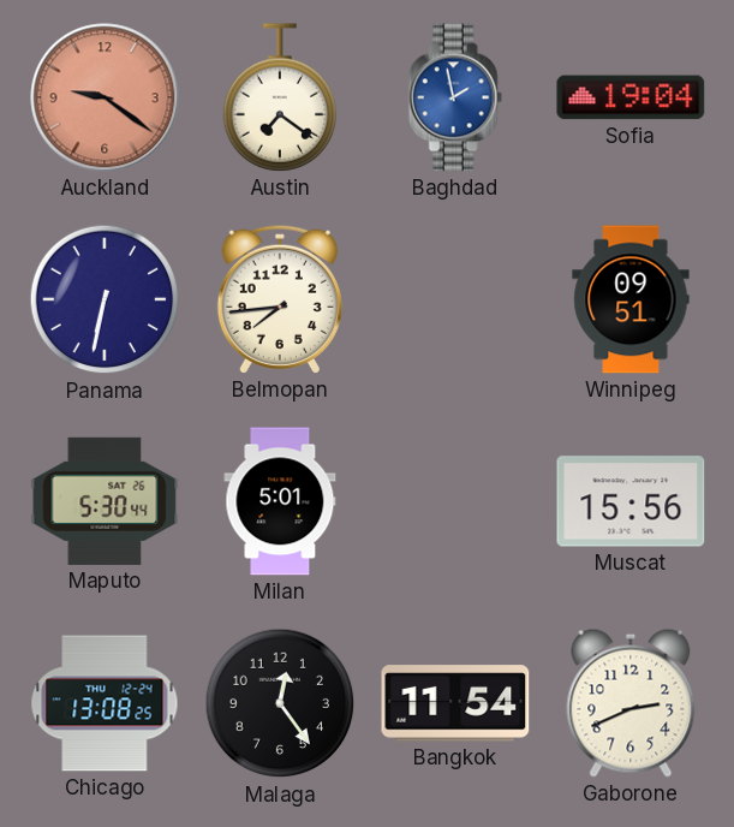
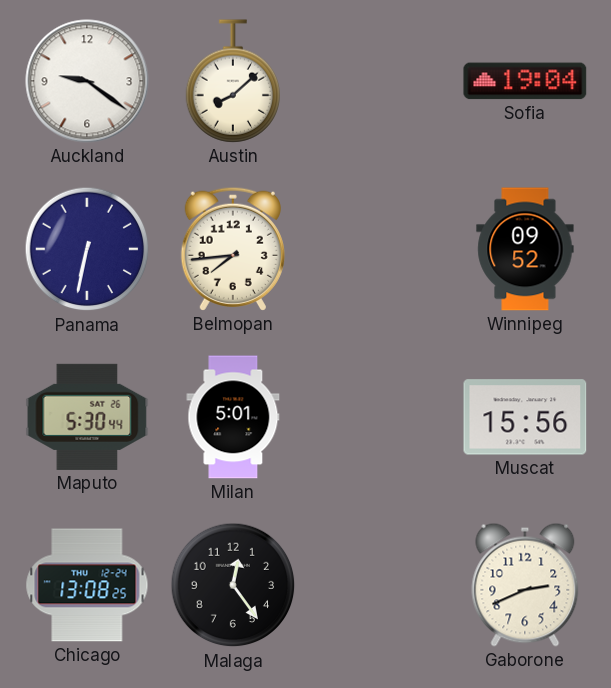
Auckland dial: salmon -> white (87, 81)
Austin: 7:21 -> 8:08 (232, 81)
Baghdad: 1:58 -> none (455, 97)
Winnipeg: 09:51 -> 09:52 (525, 249)
Bangkok: 11:54 -> none (455, 703)
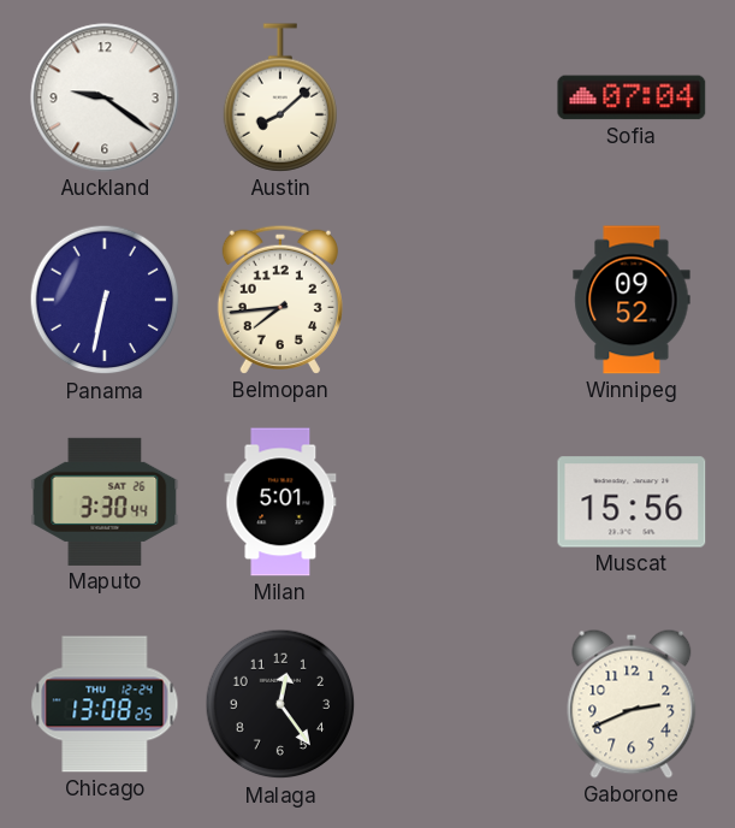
Sofia: 19:04 -> 07:04 (632, 97)
Maputo: 5:30 -> 3:30 (105, 502)
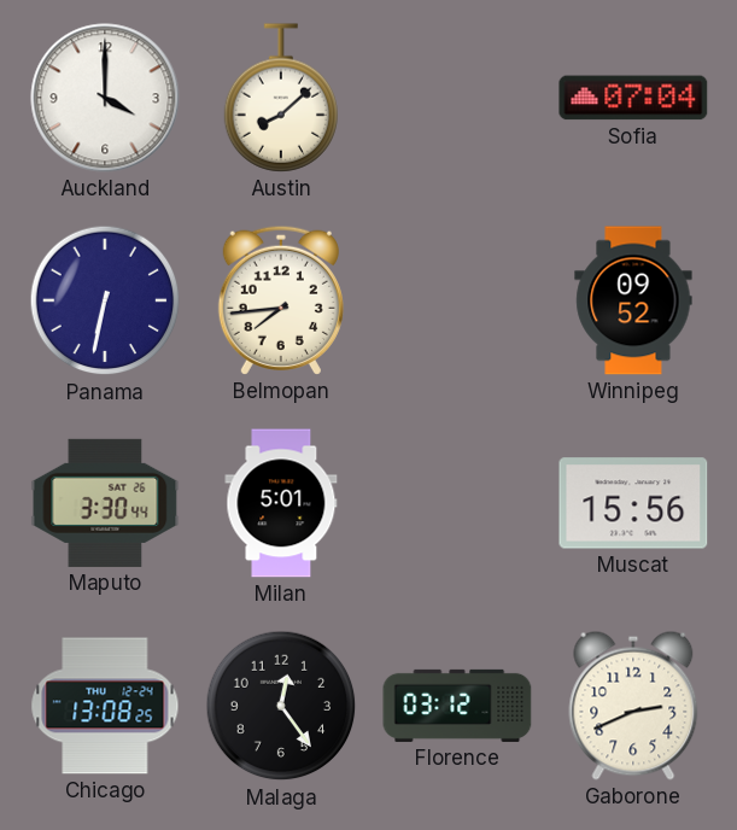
Auckland: 9:21 -> 4:00 (105, 98)
Florence: none -> 03:12 (457, 706)
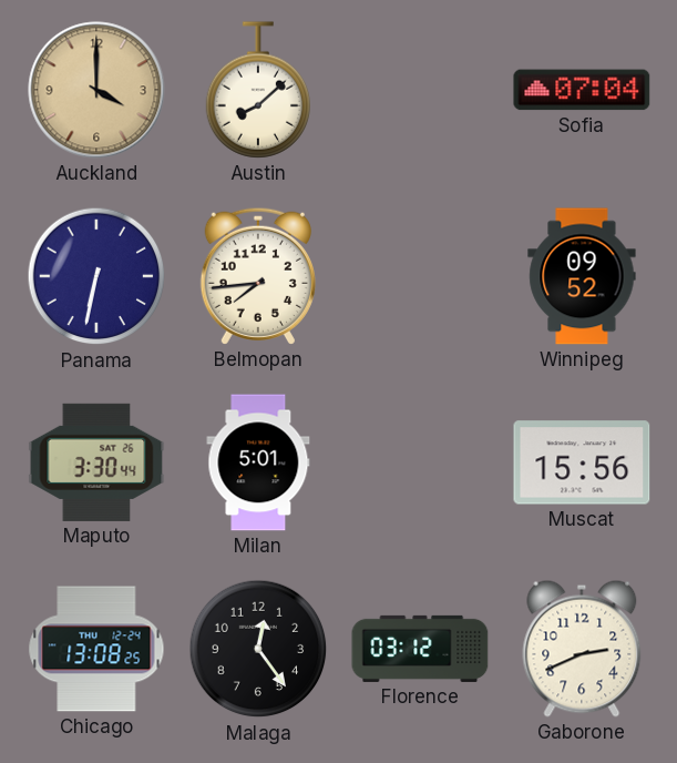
Auckland dial: white -> champagne (96, 90)
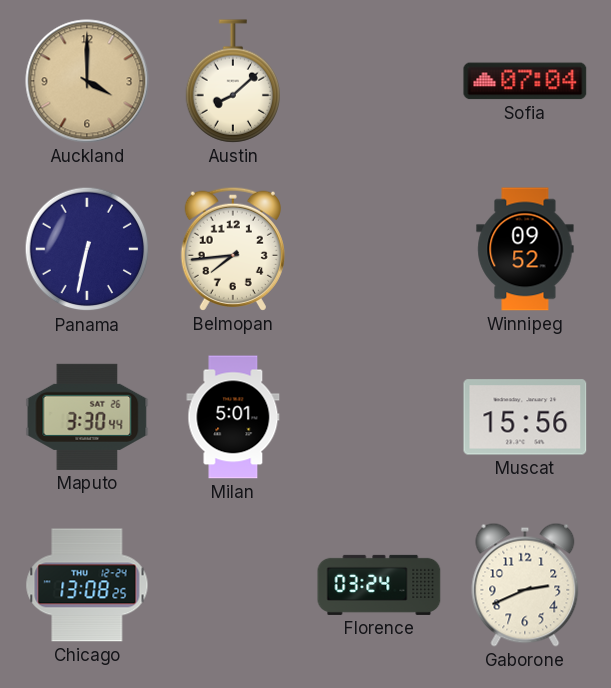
Malaga: 12:24 -> none (258, 649)
Florence: 03:12 -> 03:24 (379, 585)
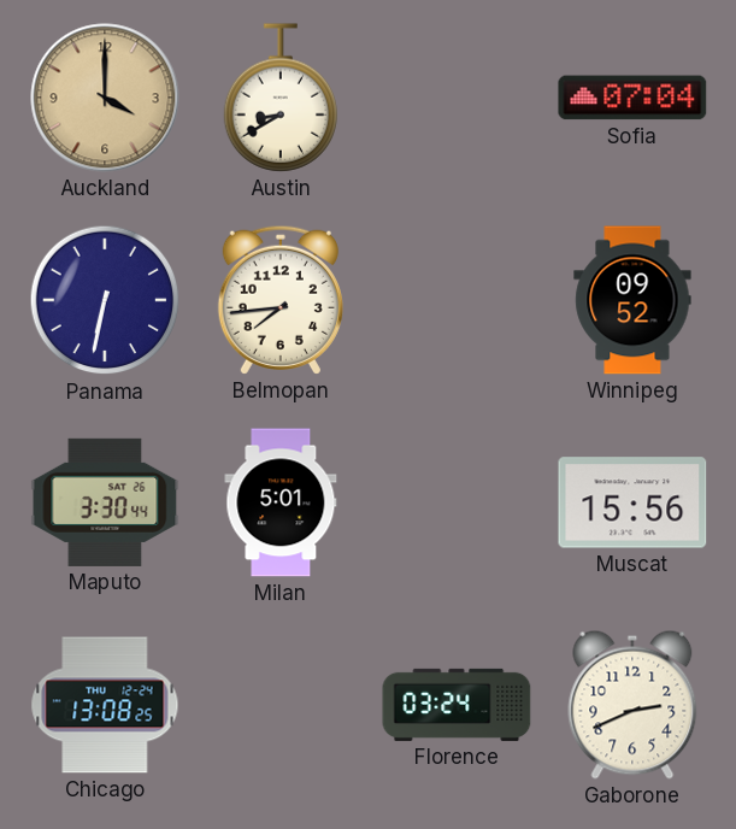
Austin: 8:08 -> 8:40 (279, 98)
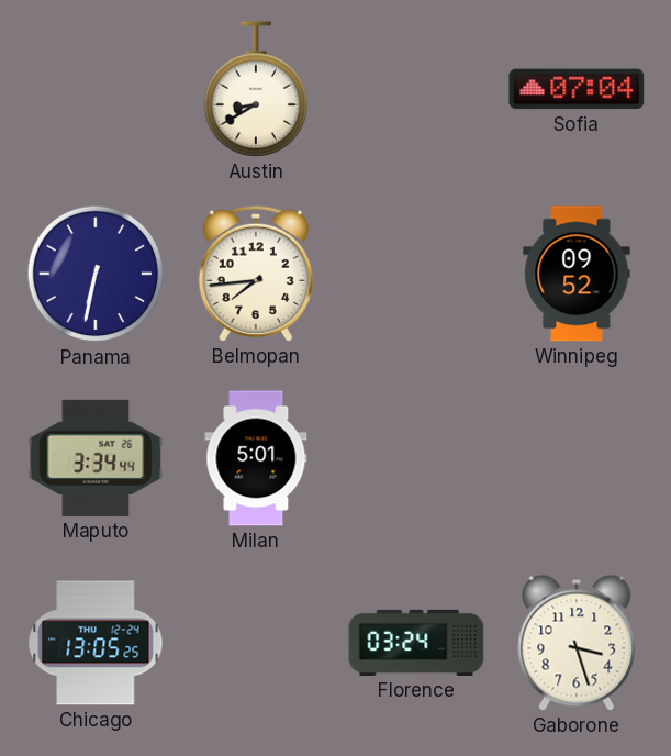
Auckland: 4:00 -> none (105, 98)
Maputo: 3:30 -> 3:34 (96, 458)
Muscat: 15:56 -> none (632, 502)
Chicago: 13:08 -> 13:05 (96, 643)
Gaborone: 2:41 -> 3:27 (577, 643)
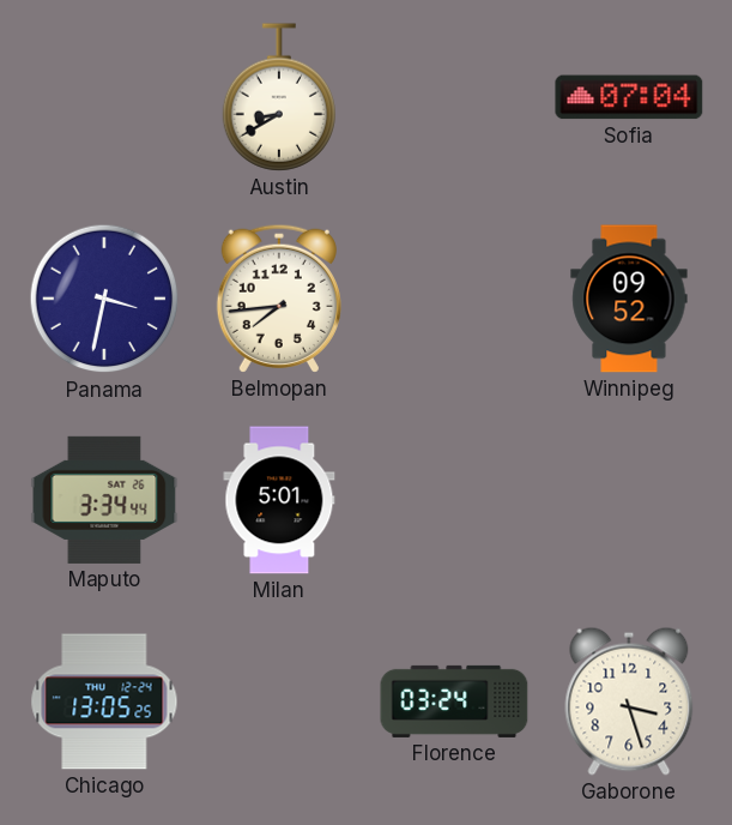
Panama: 6:32 -> 3:32 (104, 299)
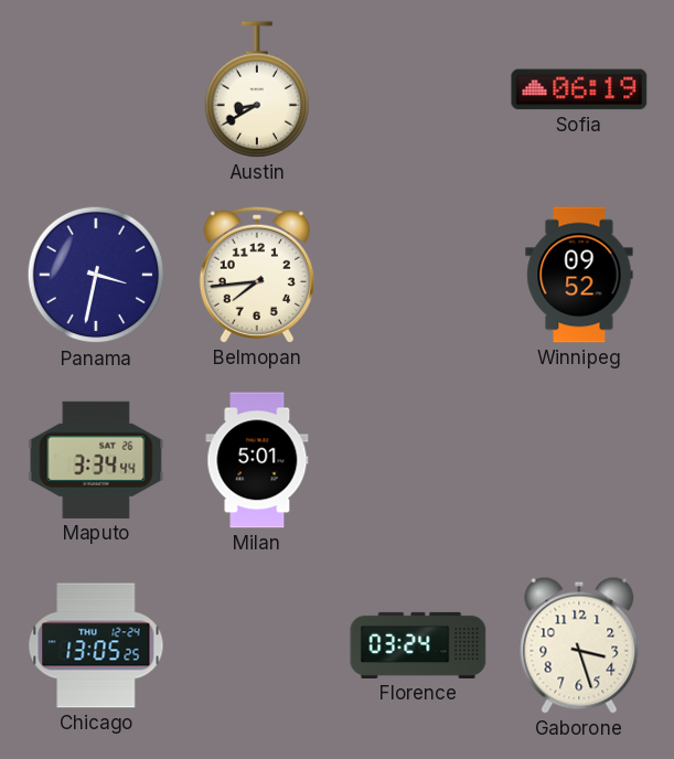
Sofia: 07:04 -> 06:19 (579, 89)
